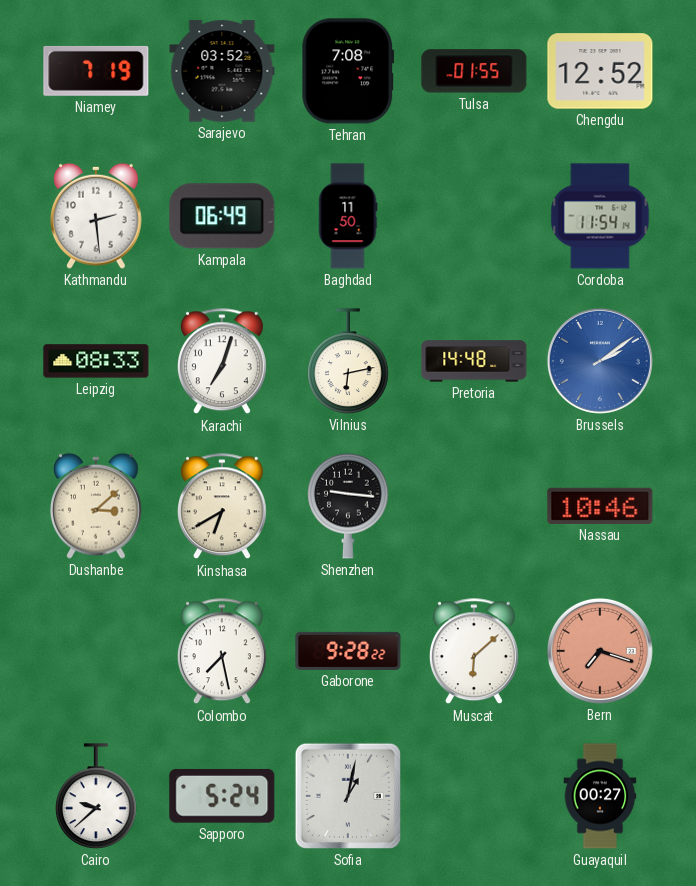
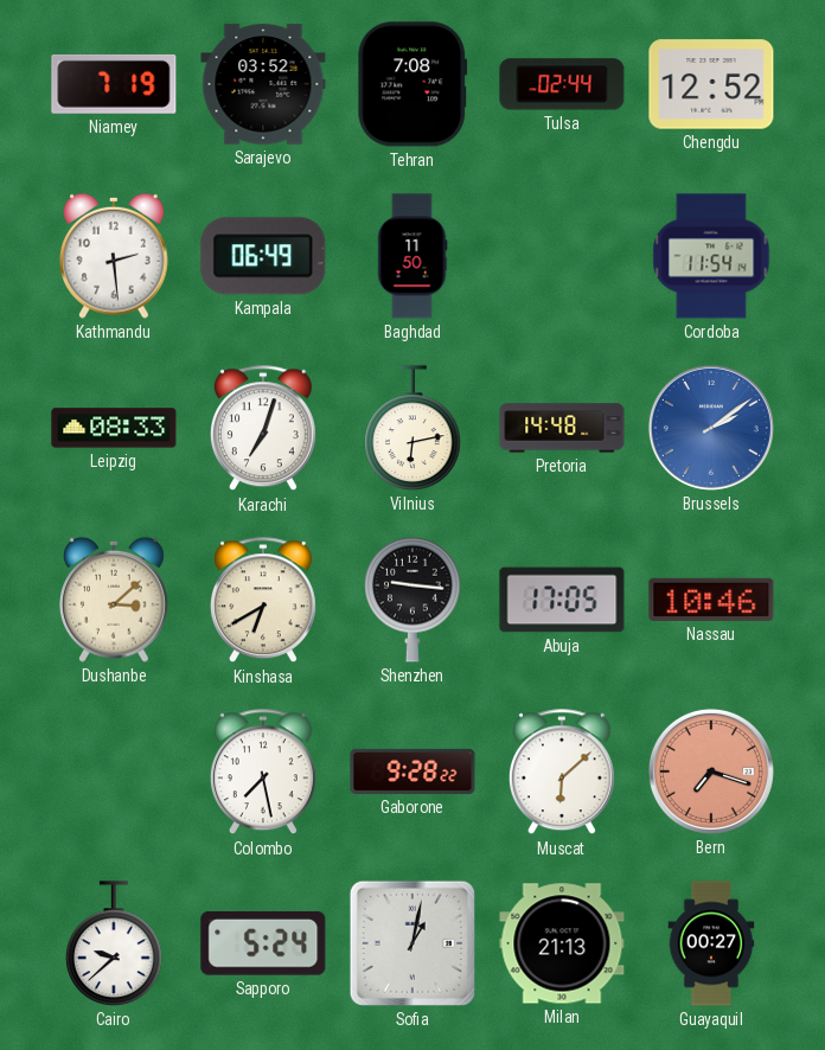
Tulsa: 01:55 -> 02:44 (562, 84)
Abuja: none -> 17:05 (562, 600)
Milan: none -> 21:13 (562, 943)
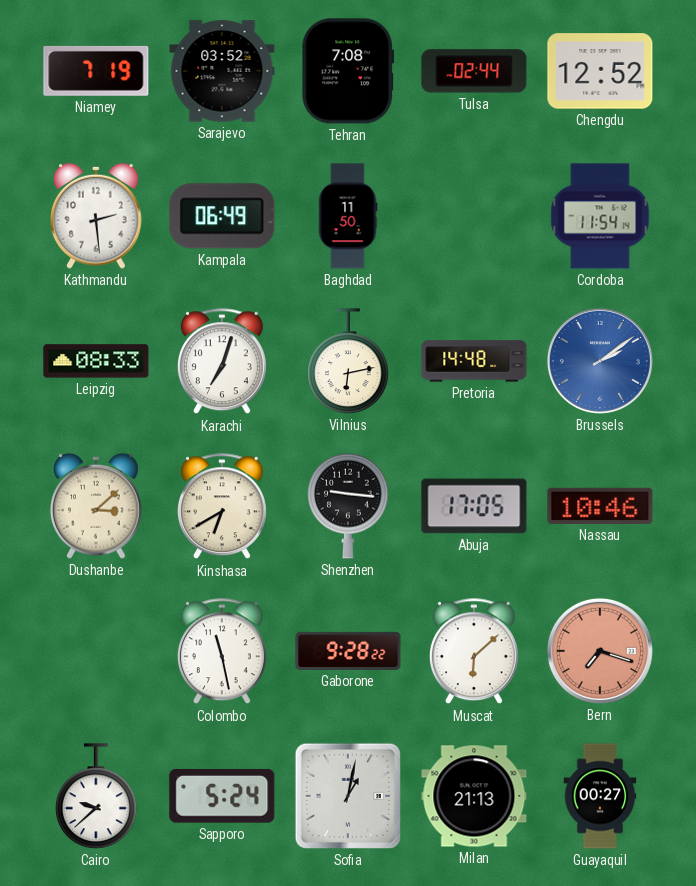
Colombo: 7:28 -> 11:28 (222, 652)
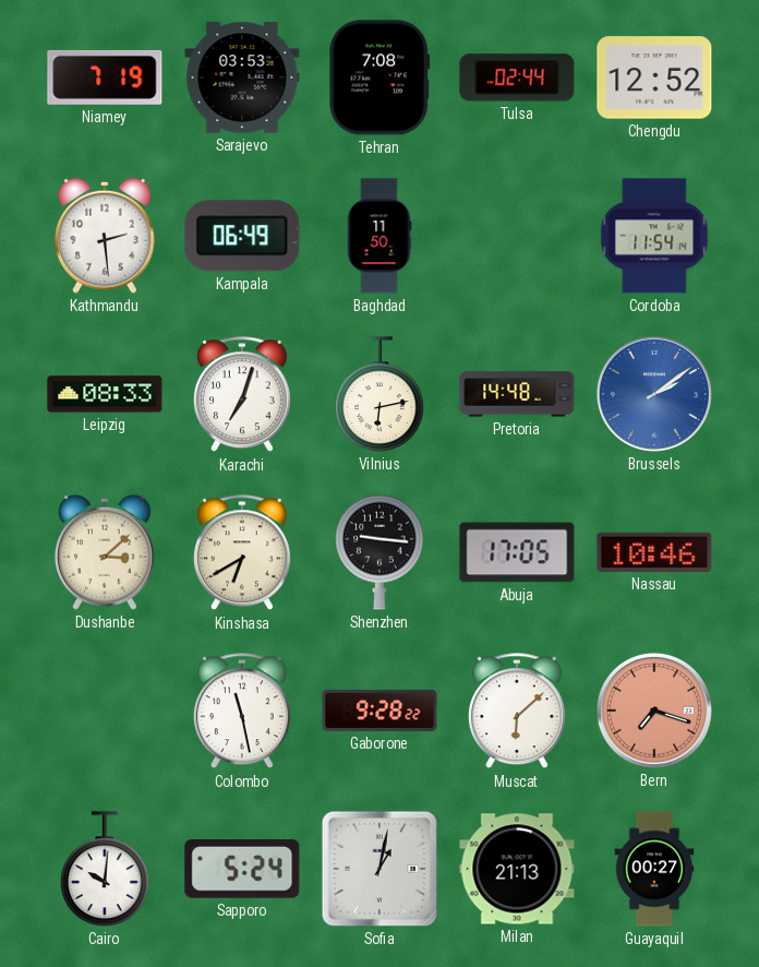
Sarajevo: 03:52 -> 03:53 (242, 77)
Cairo: 9:38 -> 10:01 (105, 869)
